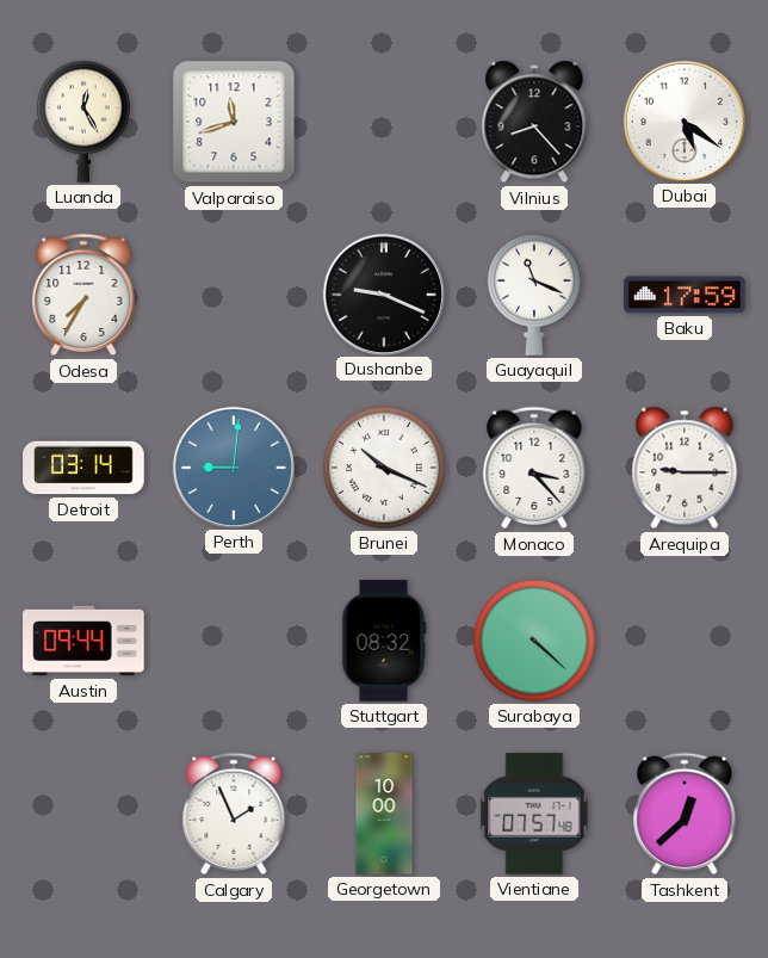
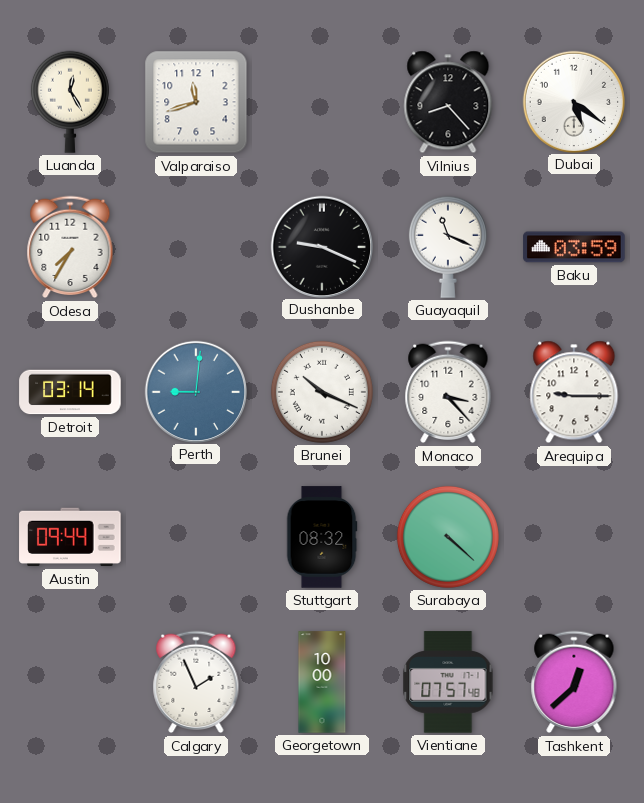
Baku: 17:59 -> 03:59 (574, 247)
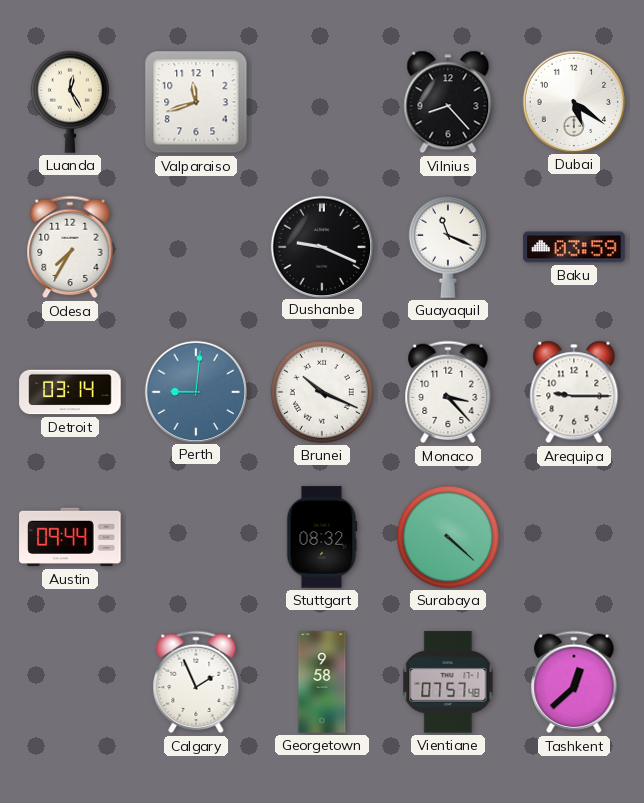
Georgetown: 10:00 -> 9:58 (322, 682)
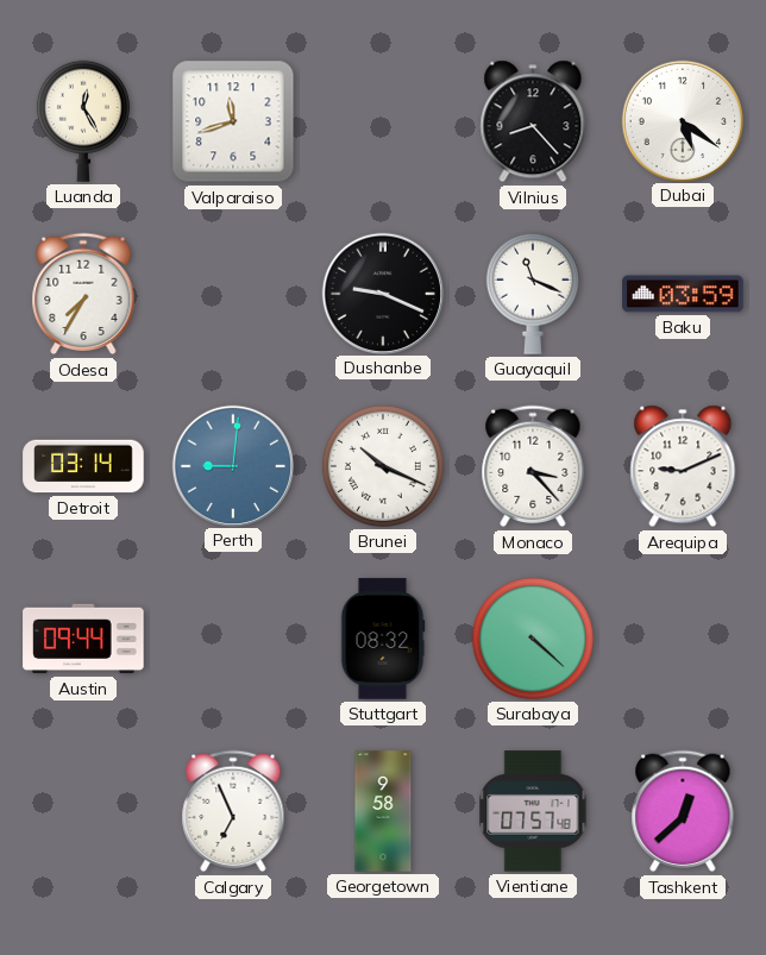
Arequipa: 9:15 -> 9:11 (683, 466)
Calgary: 1:56 -> 6:56 (233, 811)
